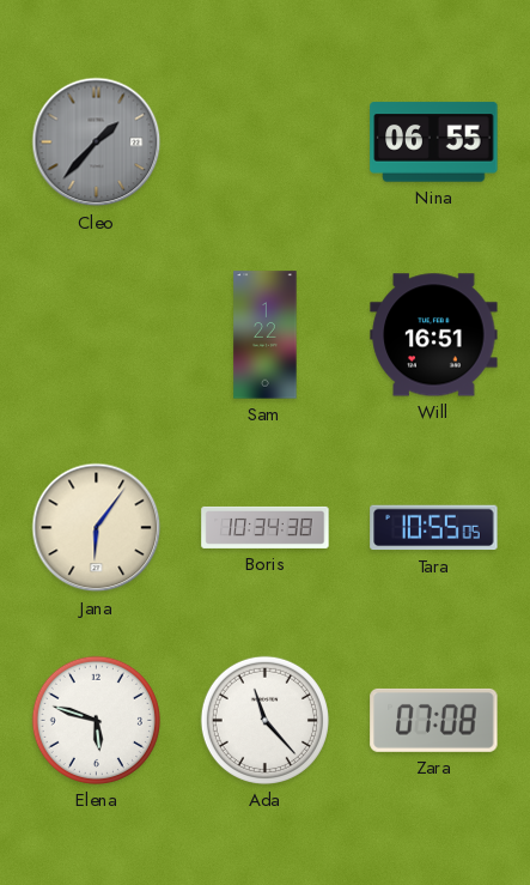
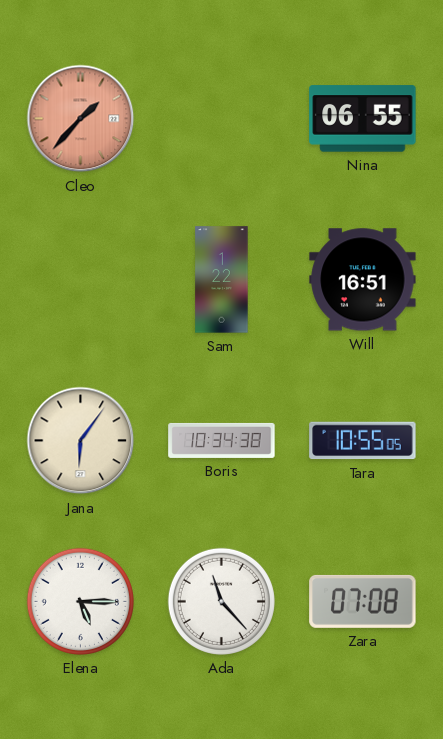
Cleo dial: grey -> salmon (81, 119)
Elena: 5:48 -> 5:15 (80, 601)
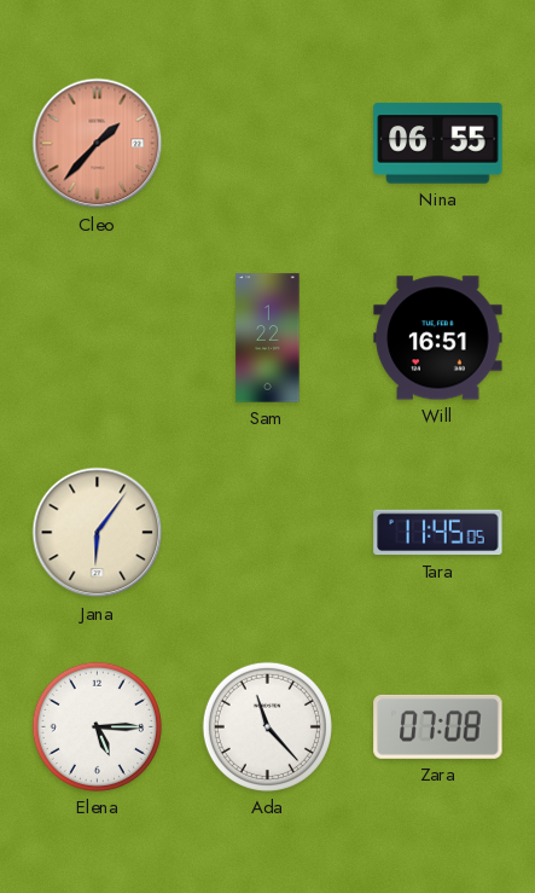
Boris: 10:34 -> none (222, 440)
Tara: 10:55 -> 11:45 (438, 533)
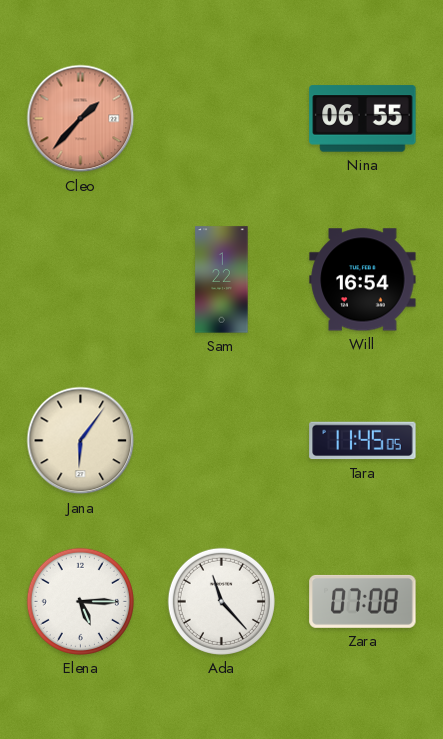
Will: 16:51 -> 16:54 (363, 280)
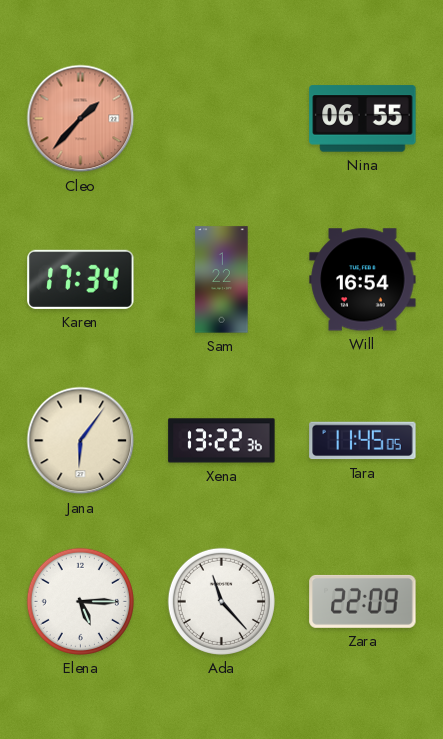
Karen: none -> 17:34 (81, 279)
Xena: none -> 13:22 (222, 441)
Zara: 07:08 -> 22:09 (363, 601)
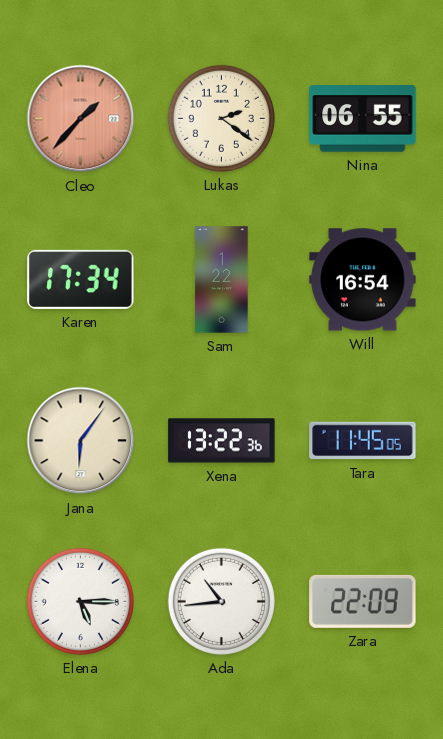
Lukas: none -> 2:21 (221, 118)
Ada: 11:23 -> 10:44 (221, 601)
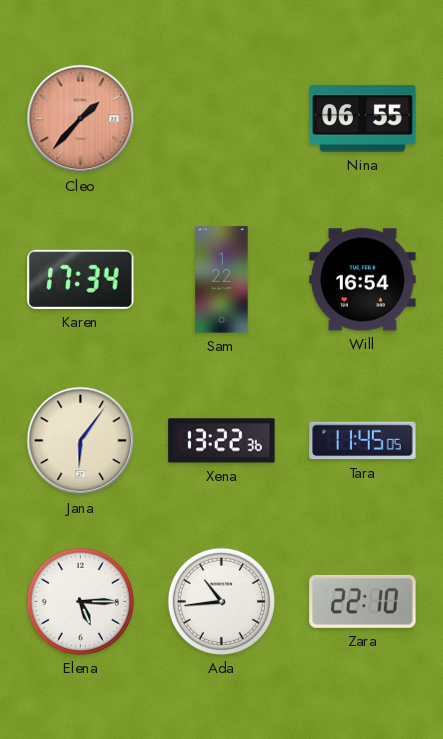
Lukas: 2:21 -> none (221, 118)
Zara: 22:09 -> 22:10 (363, 601)
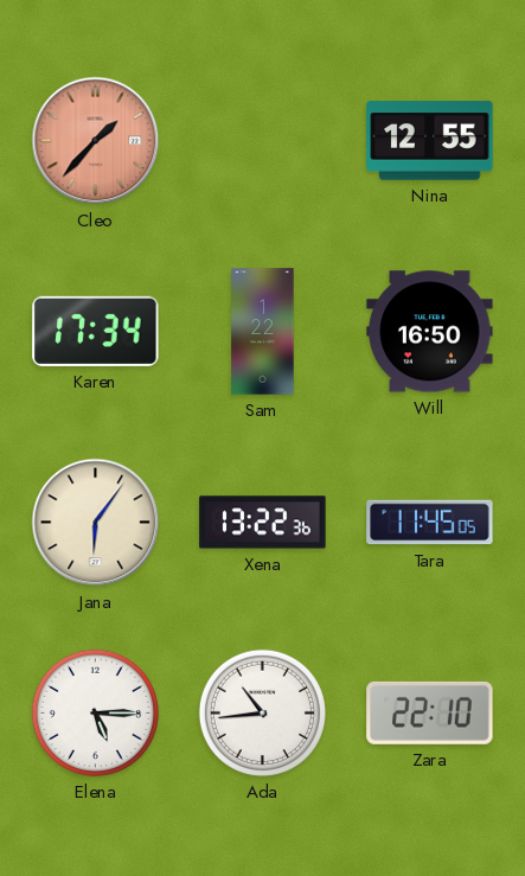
Nina: 06:55 -> 12:55 (430, 141)
Will: 16:54 -> 16:50 (430, 332)
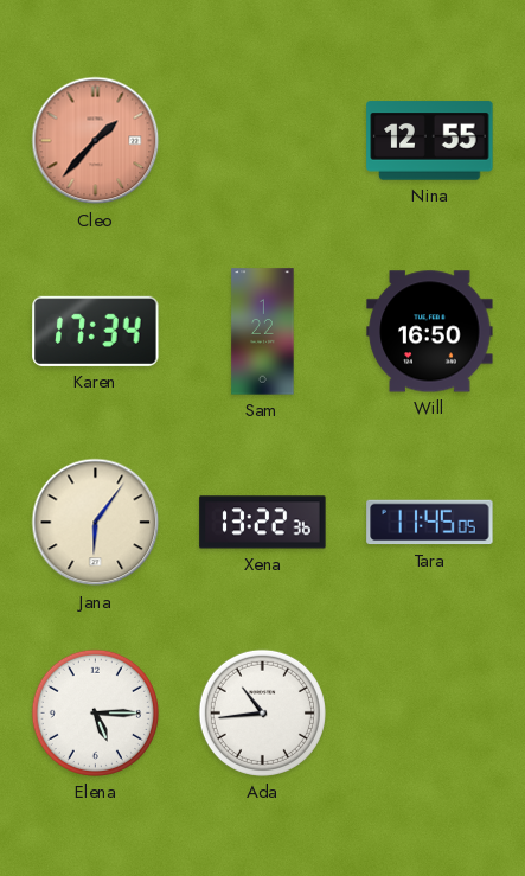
Zara: 22:10 -> none (430, 712)
